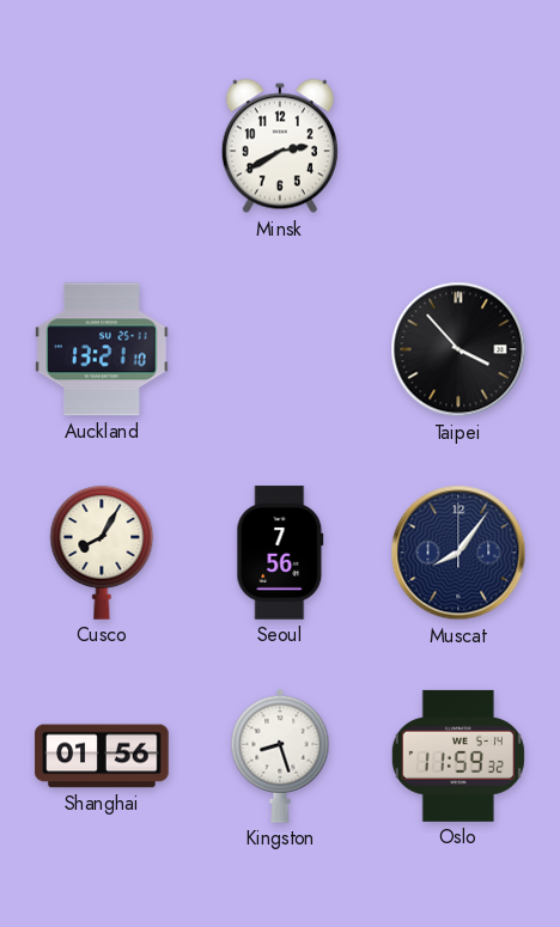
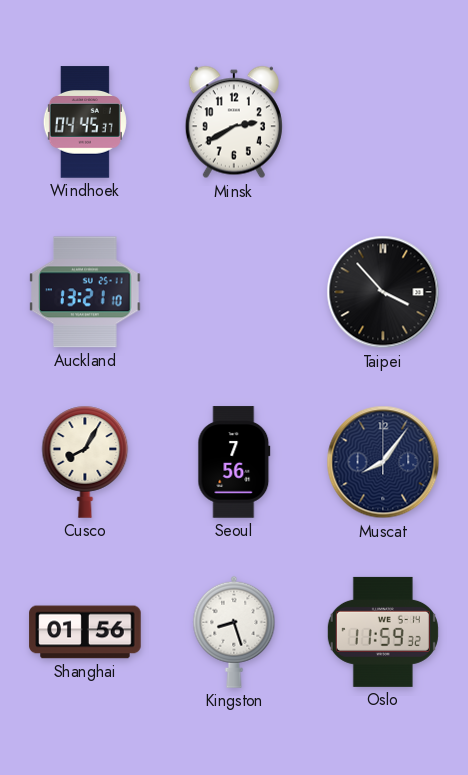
Windhoek: none -> 04:45 (85, 122)
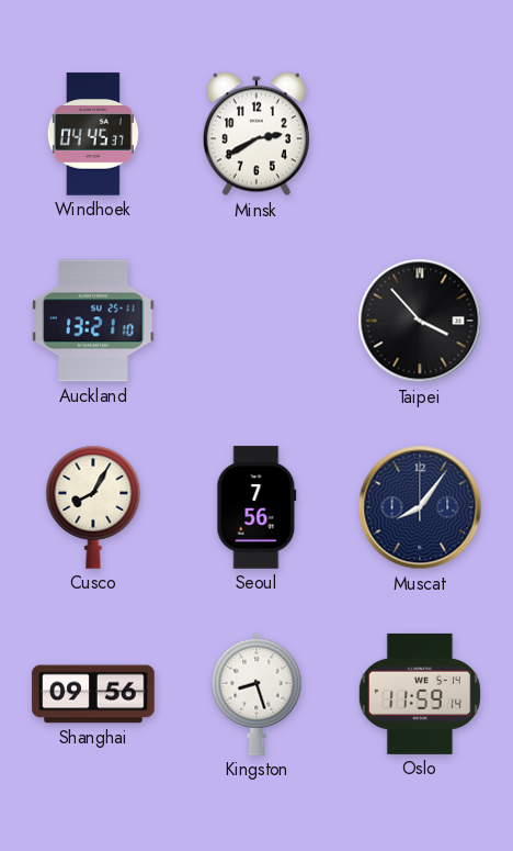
Shanghai: 01:56 -> 09:56 (93, 694)
Oslo: 11:59:32 -> 11:59:14 (420, 694)
